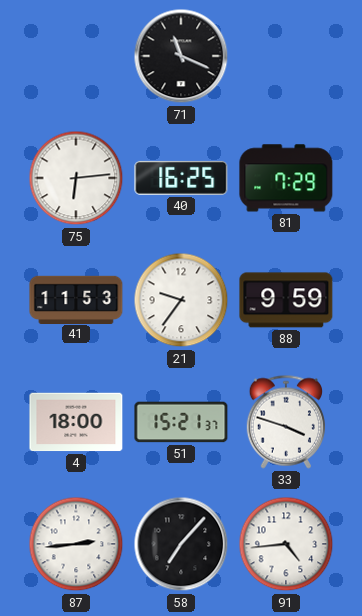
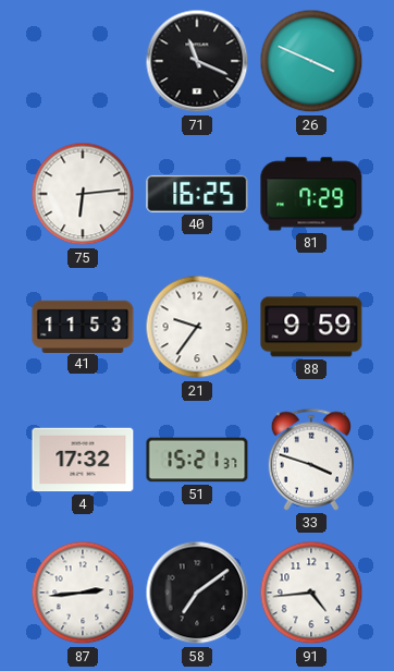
26: none -> 3:49 (311, 61)
4: 18:00 -> 17:32 (83, 460)
58: 7:07 -> 7:09 (197, 593)
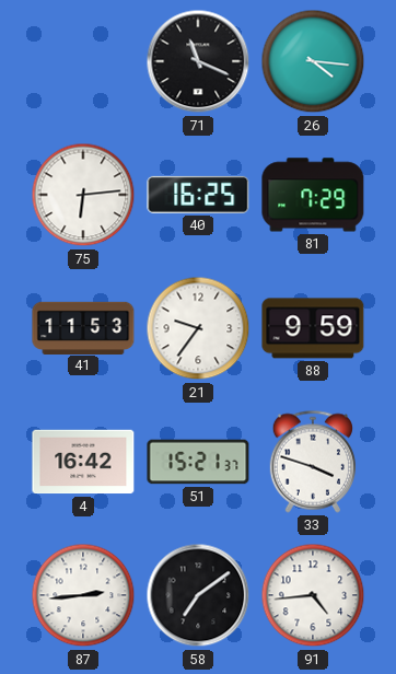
26: 3:49 -> 4:16 (313, 61)
4: 17:32 -> 16:42 (83, 462)
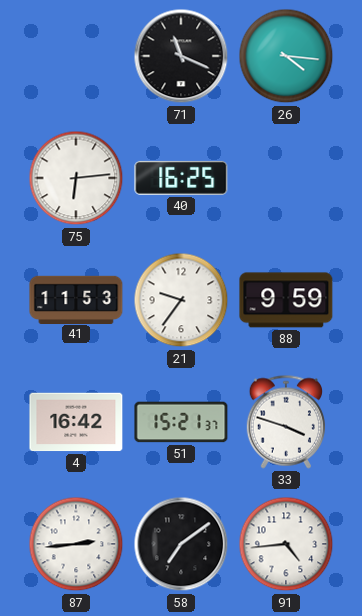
81: 7:29 -> none (313, 195)
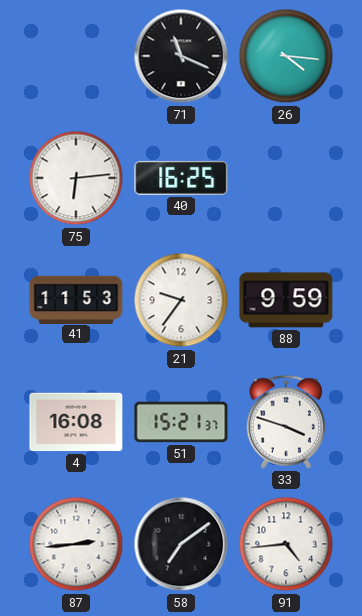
4: 16:42 -> 16:08 (76, 422)
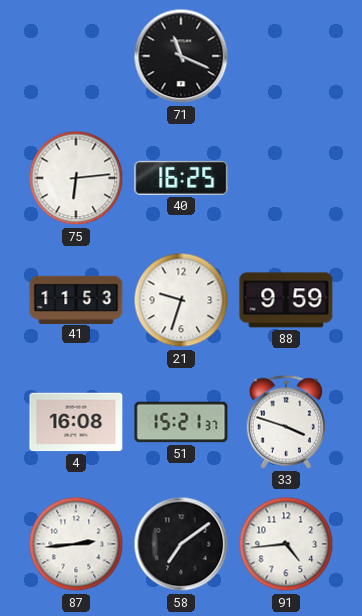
26: 4:16 -> none (286, 56)
21: 9:36 -> 9:33 (181, 300)
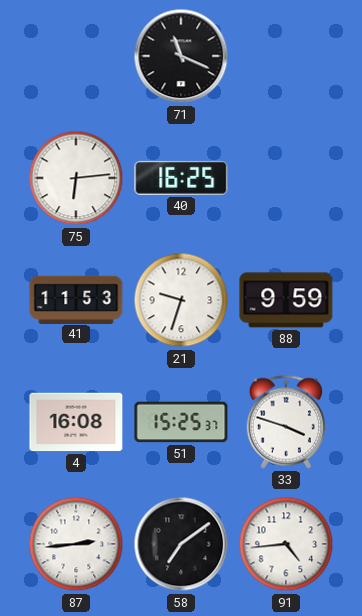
51: 15:21 -> 15:25 (181, 422)
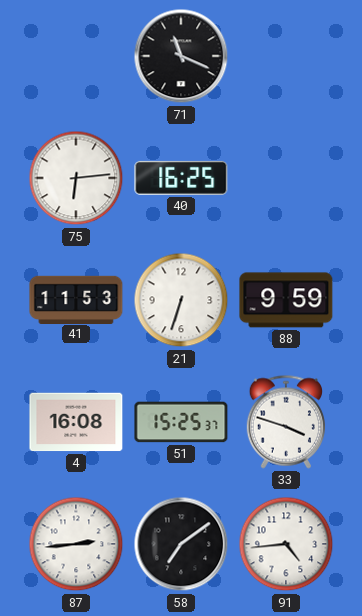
21: 9:33 -> 6:33 (181, 300)
